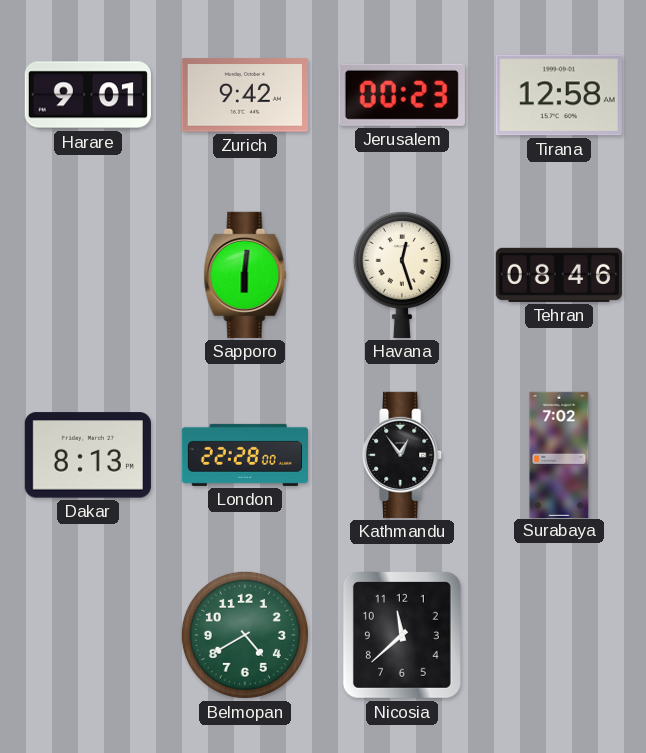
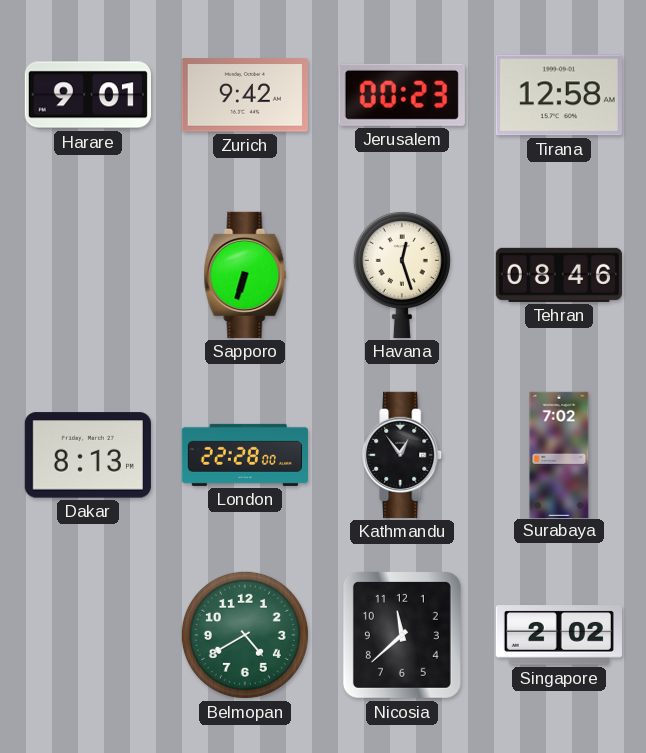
Sapporo: 6:01 -> 6:33 (245, 275)
Singapore: none -> 2:02 (559, 635)
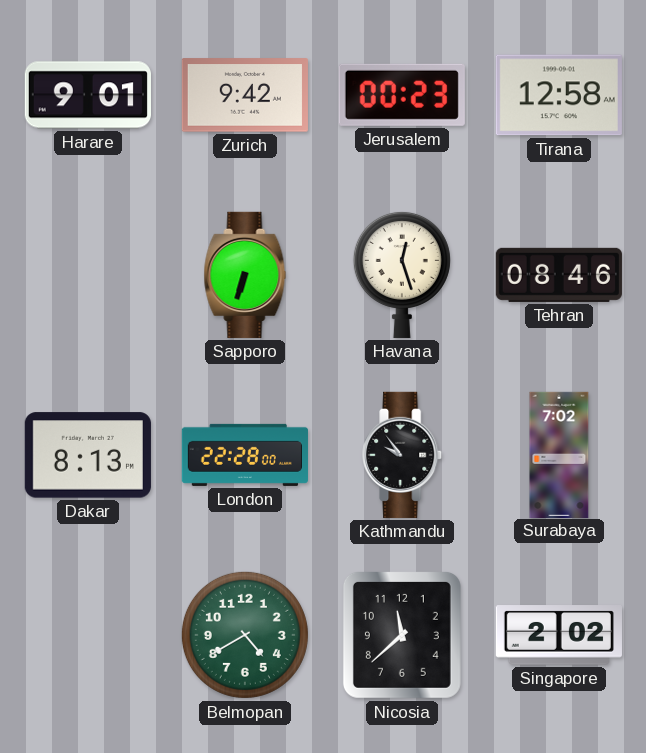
Kathmandu: 12:54 -> 9:54 (403, 455)
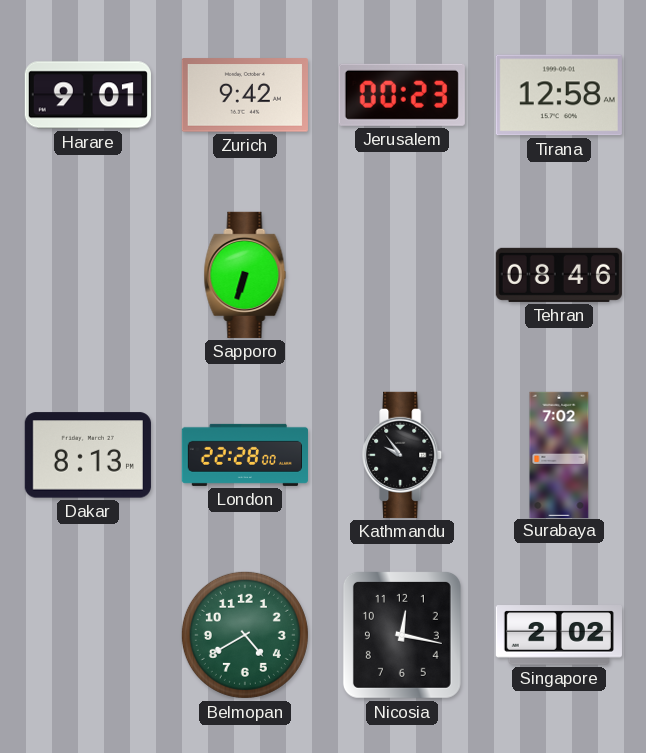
Havana: 12:27 -> none (402, 274)
Nicosia: 11:38 -> 12:17 (402, 635)
